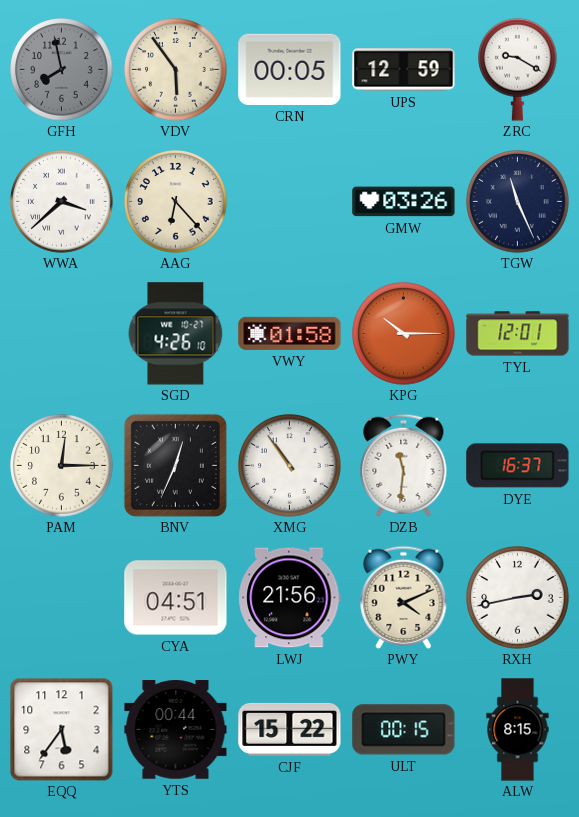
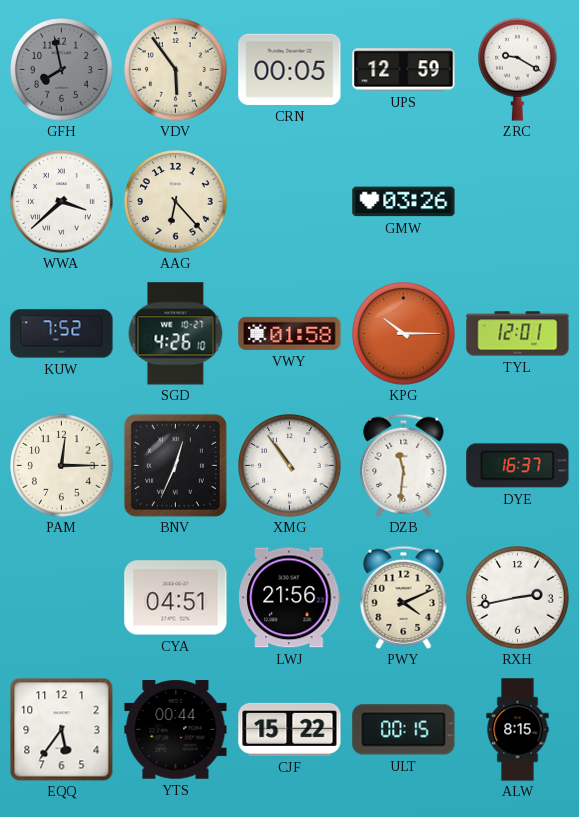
TGW: 11:26 -> none (518, 202)
KUW: none -> 7:52 (62, 334)
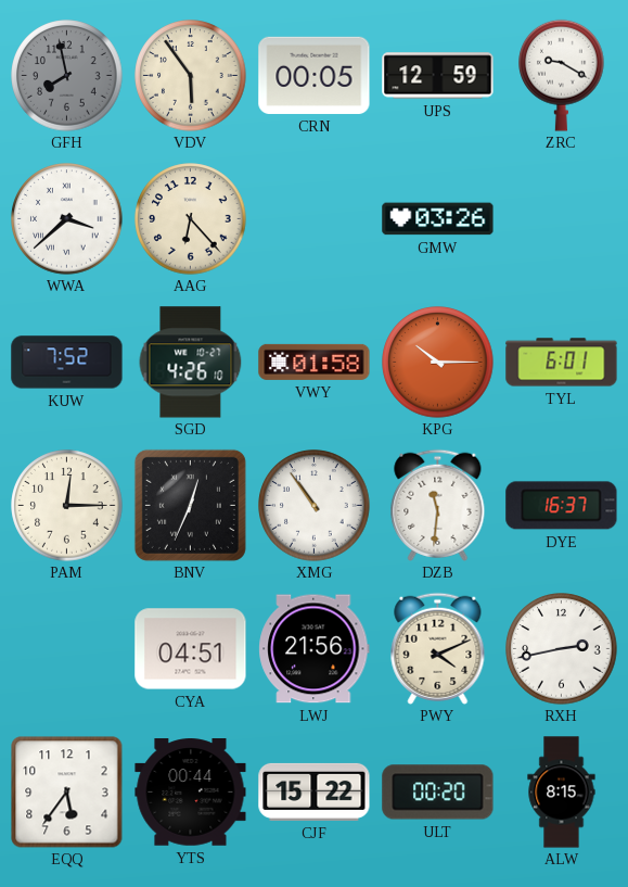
TYL: 12:01 -> 6:01 (562, 363)
ULT: 00:15 -> 00:20 (438, 793)
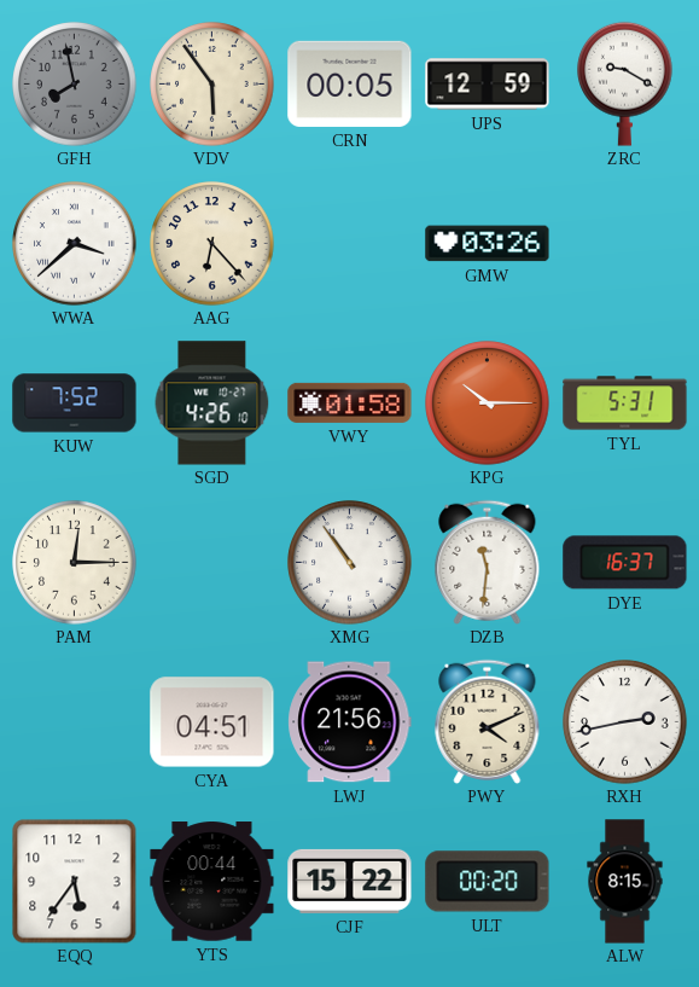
TYL: 6:01 -> 5:31 (625, 403)
BNV: 12:34 -> none (190, 505)
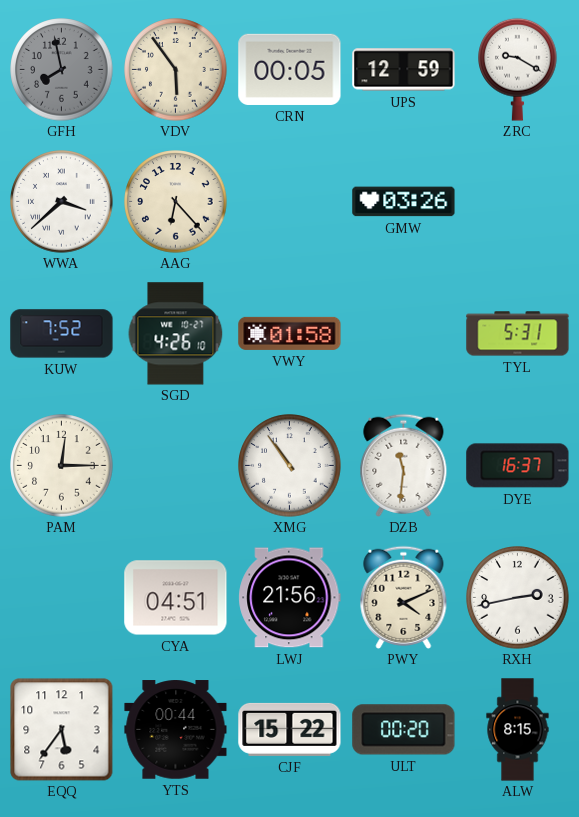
KPG: 10:15 -> none (488, 403)
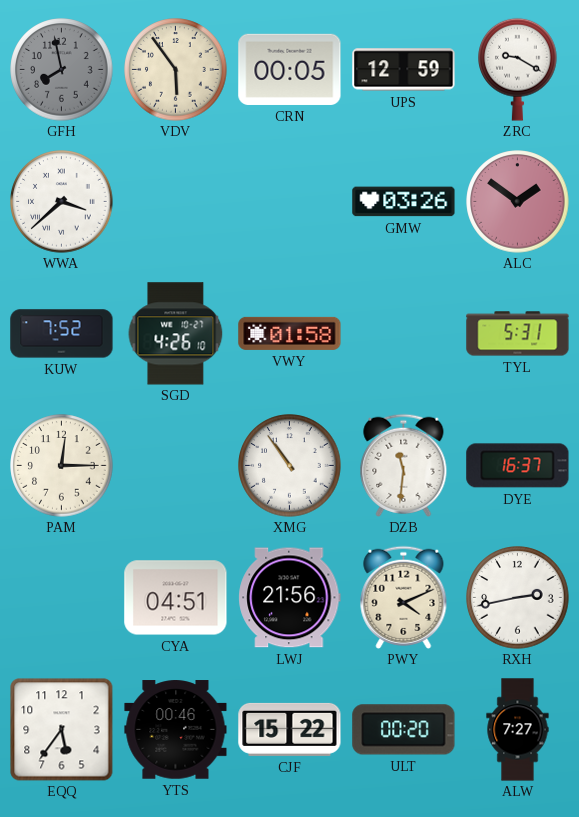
AAG: 6:23 -> none (176, 202)
ALC: none -> 1:51 (518, 202)
YTS: 00:44 -> 00:46 (176, 730)
ALW: 8:15 -> 7:27 (518, 730)
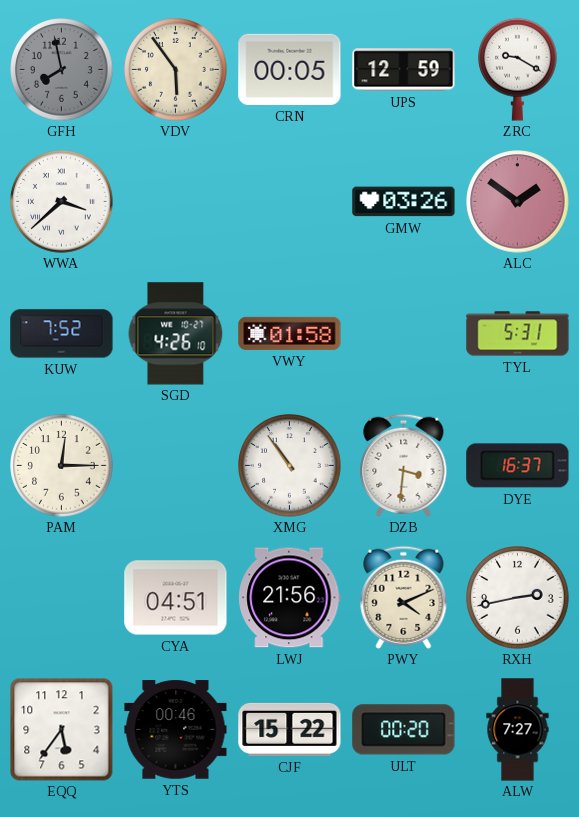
DZB: 11:31 -> 3:31 (404, 465)
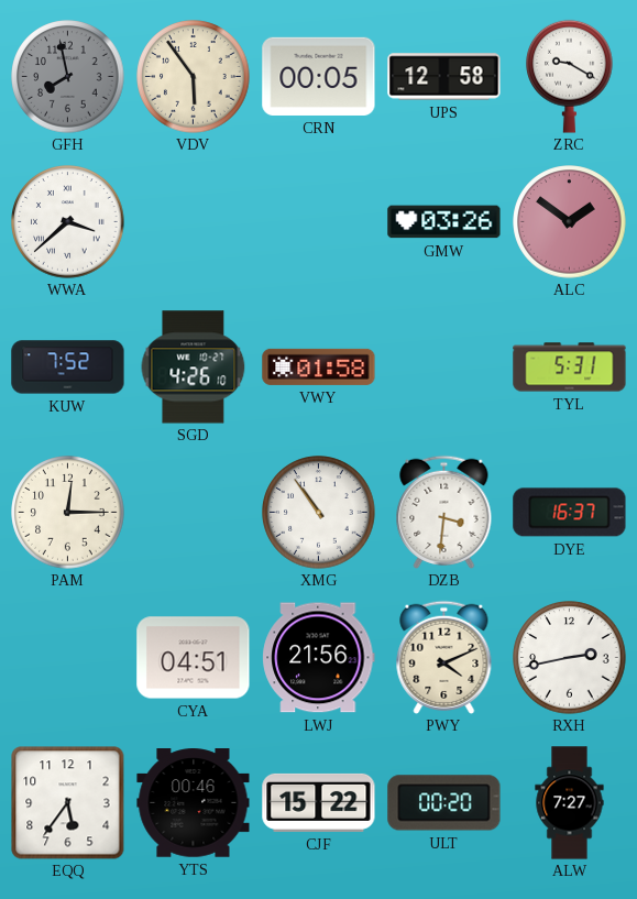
UPS: 12:59 -> 12:58 (444, 77)
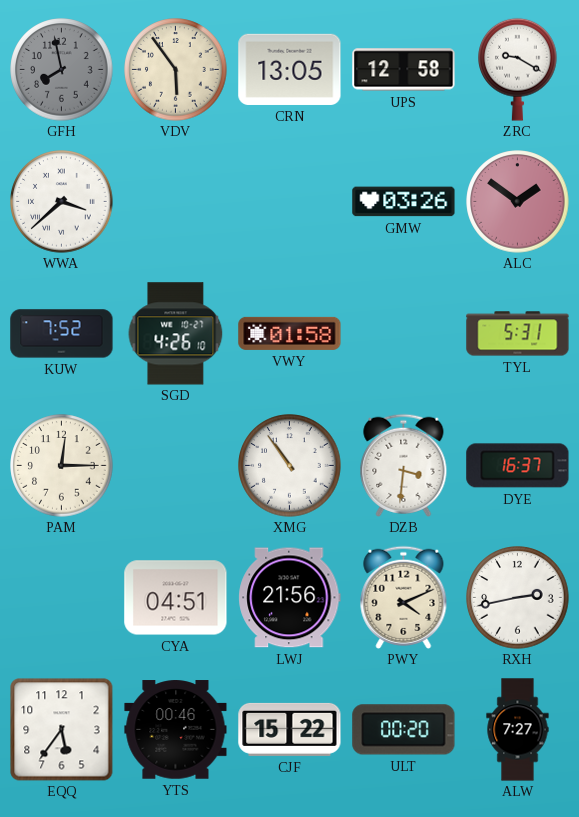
CRN: 00:05 -> 13:05 (290, 69)
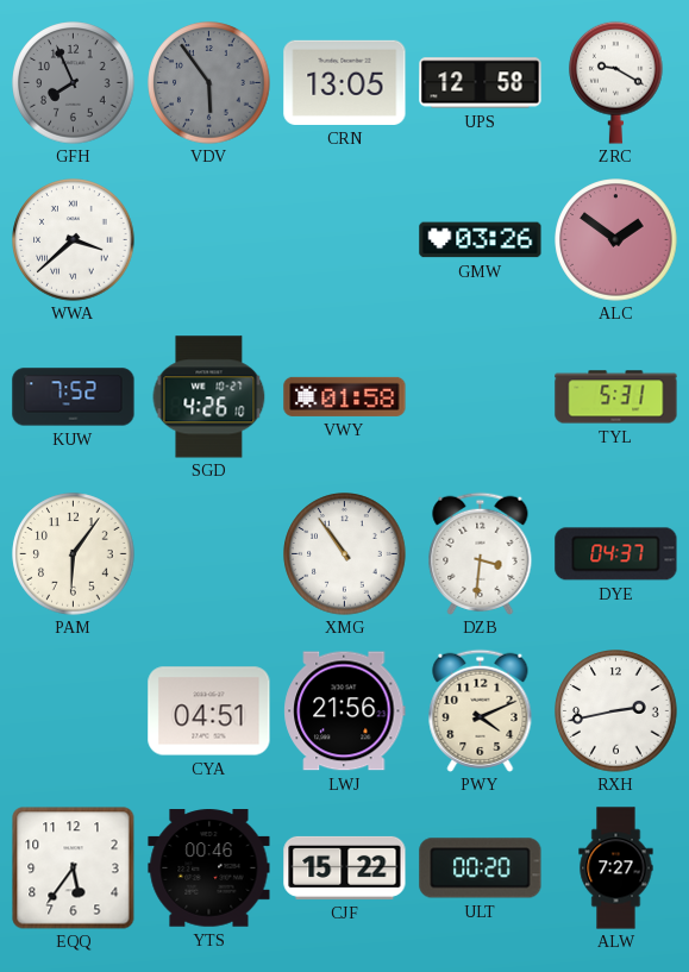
GFH: 7:58 -> 7:56 (74, 83)
VDV dial: cream -> grey (209, 83)
PAM: 12:15 -> 6:06 (74, 554)
DYE: 16:37 -> 04:37 (616, 554)
